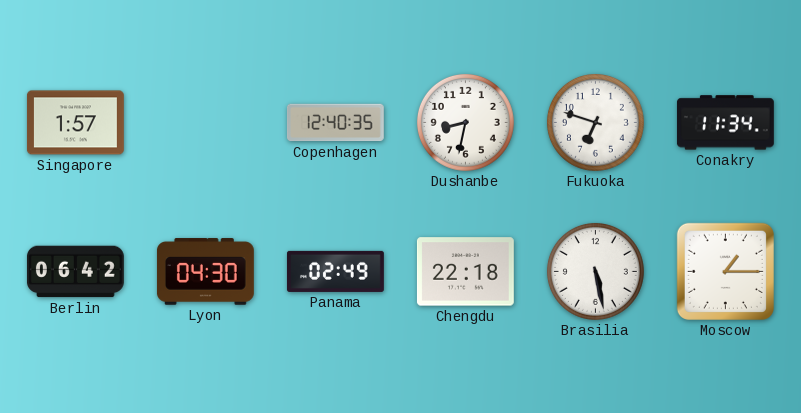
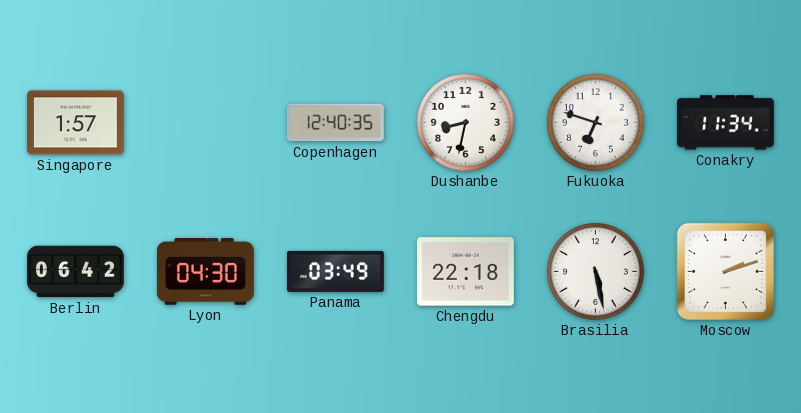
Panama: 02:49 -> 03:49 (335, 271)
Moscow: 1:15 -> 2:12 (725, 271)
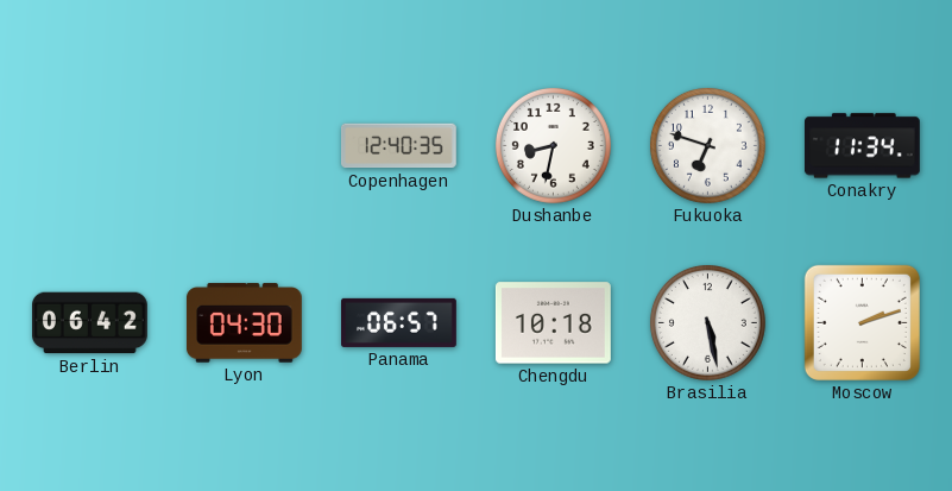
Singapore: 1:57 -> none (75, 123)
Panama: 03:49 -> 06:57 (398, 322)
Chengdu: 22:18 -> 10:18 (553, 323)
